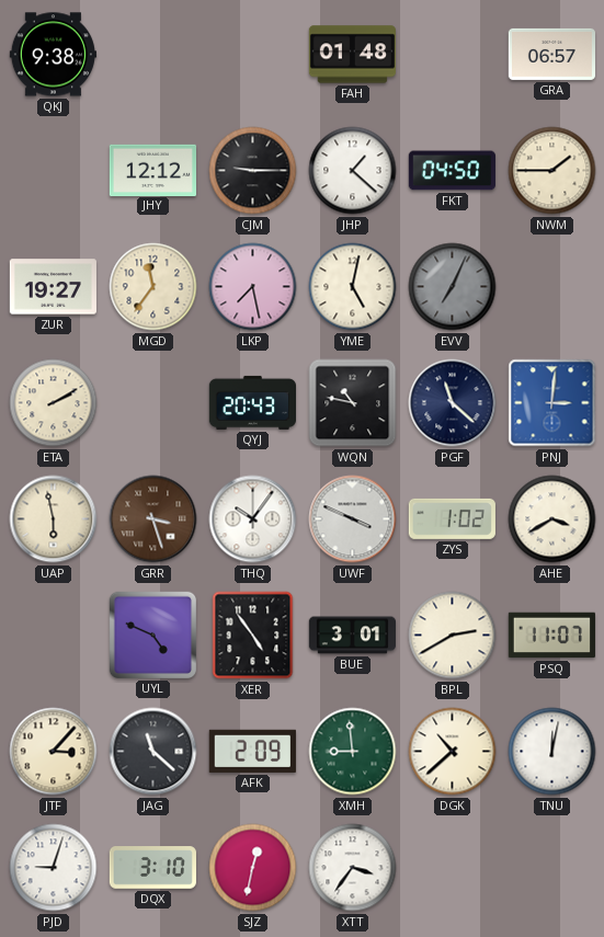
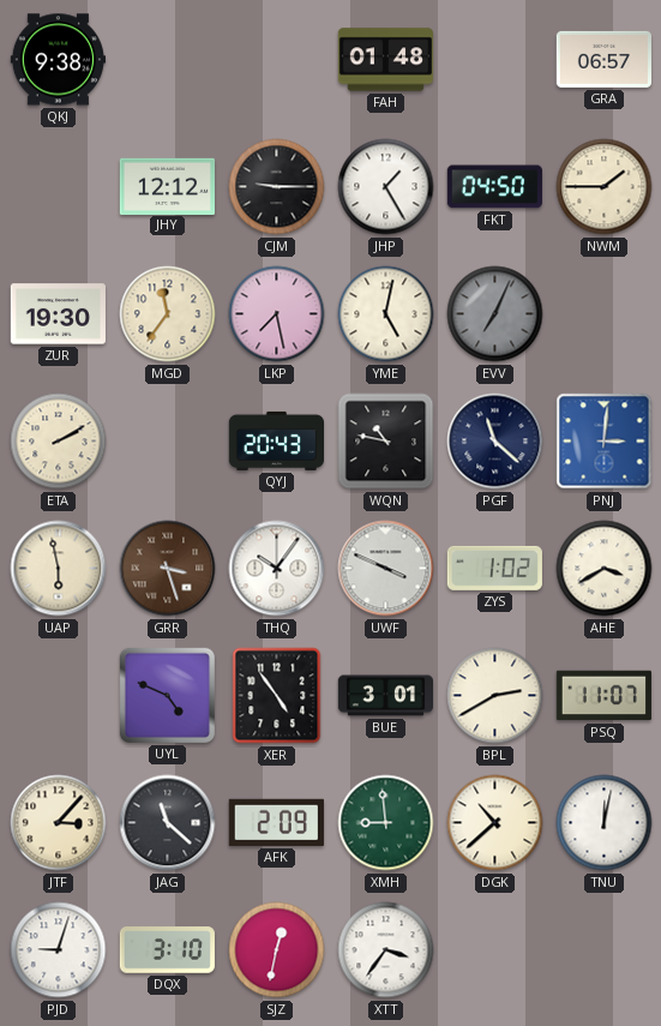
JHP: 1:22 -> 1:25 (386, 187)
ZUR: 19:27 -> 19:30 (58, 314)
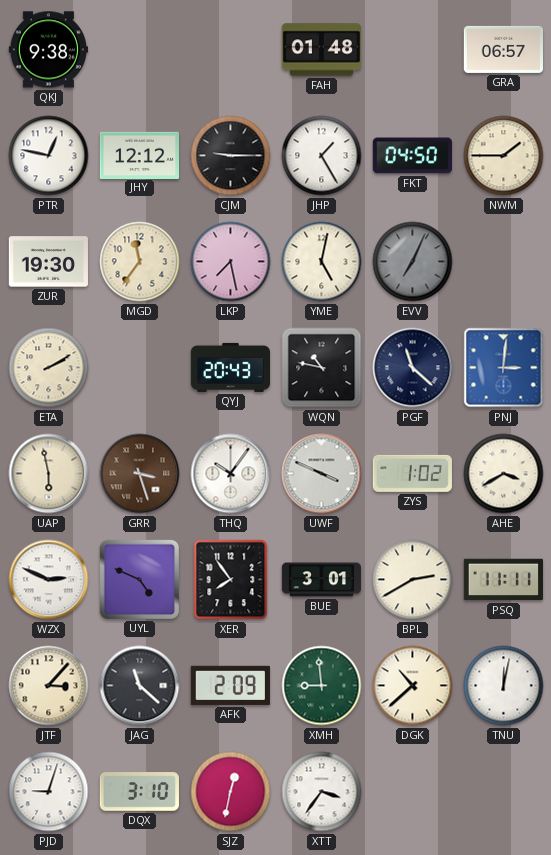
PTR: none -> 12:47 (49, 156)
WZX: none -> 2:49 (49, 580)
XER: 4:54 -> 7:54 (231, 580)
PSQ: 11:07 -> 11:11 (503, 580)
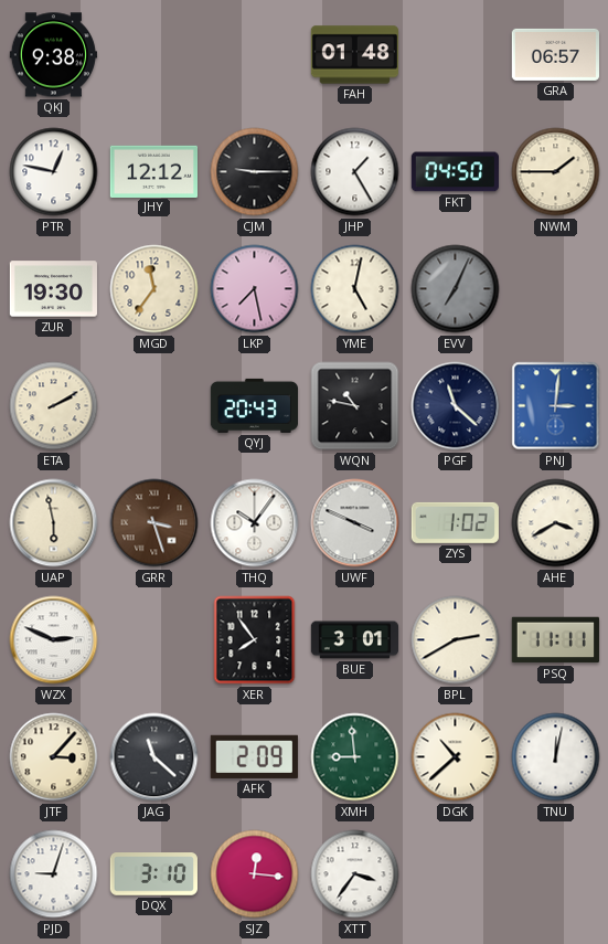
UYL: 4:49 -> none (139, 579)
SJZ: 12:32 -> 12:16 (255, 874)
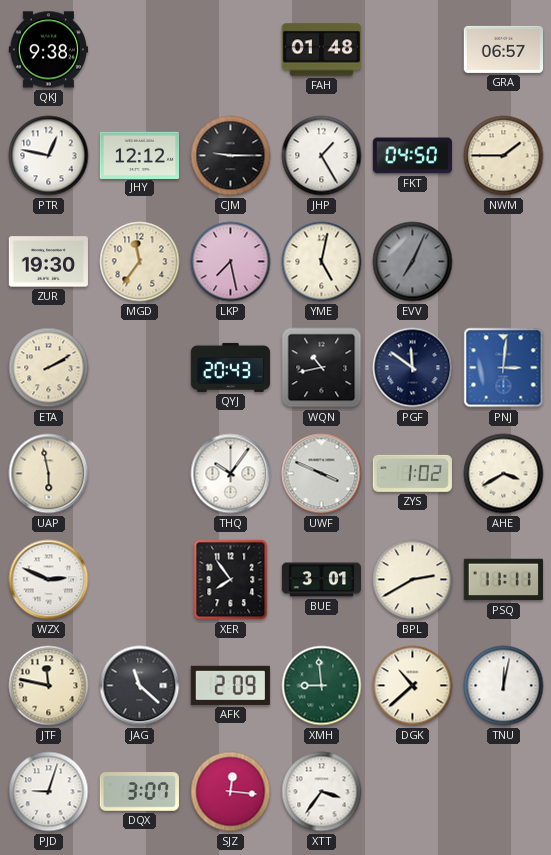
WQN: 10:47 -> 10:43 (322, 368)
PGF: 11:22 -> 11:51 (413, 368)
GRR: 3:27 -> none (154, 523)
JTF: 3:07 -> 11:47 (49, 686)
DQX: 3:10 -> 3:07 (139, 792)
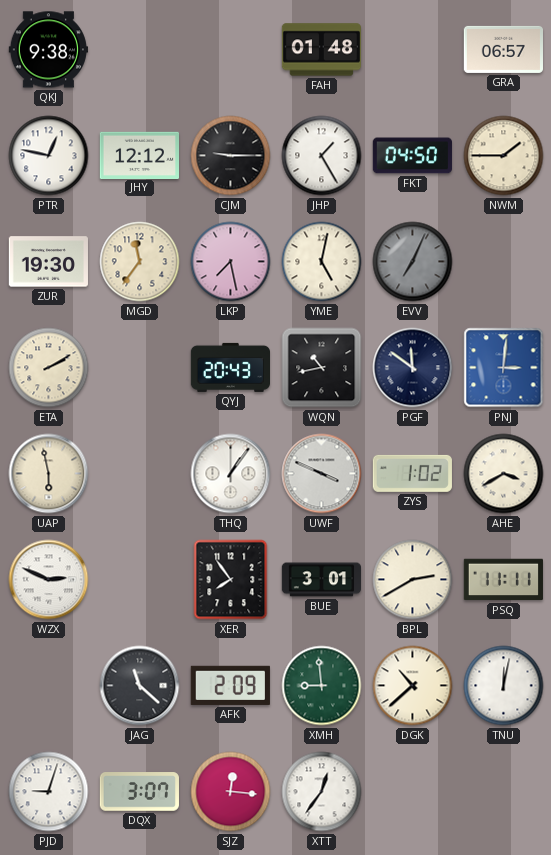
THQ: 10:06 -> 1:06 (231, 474)
JTF: 11:47 -> none (49, 686)
XTT: 3:36 -> 12:36 (322, 792)
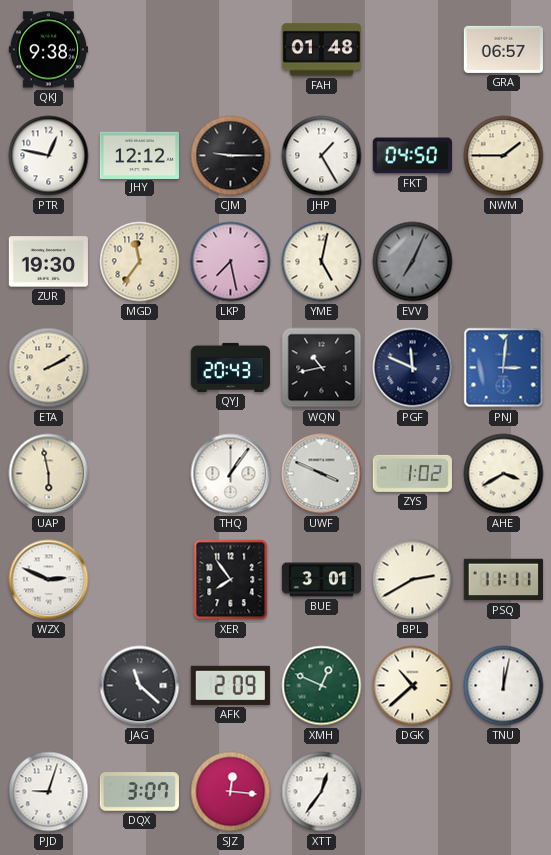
PGF: 11:51 -> 11:49 (413, 368)
XMH: 8:59 -> 12:49 (322, 686)
